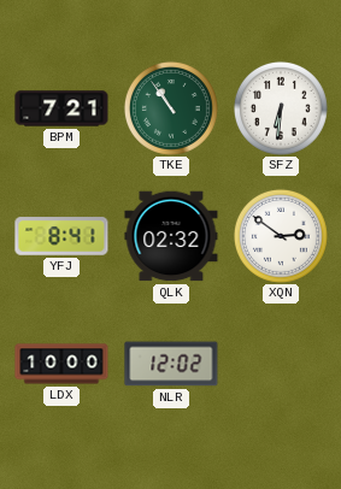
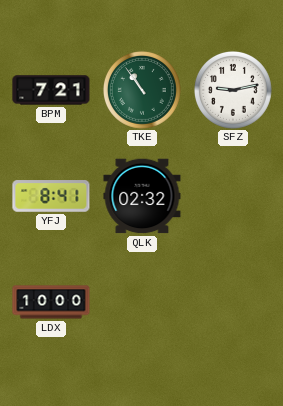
SFZ: 6:31 -> 9:13 (233, 90)
XQN: 2:51 -> none (281, 236)
NLR: 12:02 -> none (171, 364)
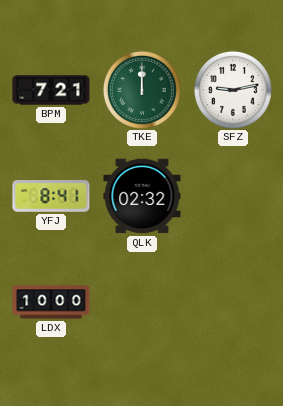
TKE: 10:54 -> 12:00 (142, 90)
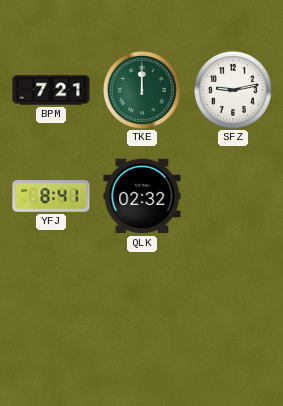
LDX: 10:00 -> none (51, 302)
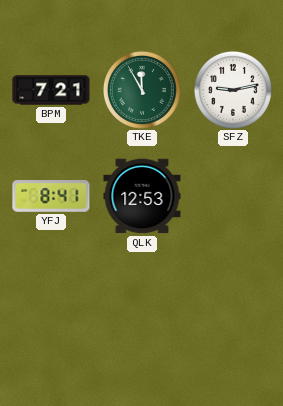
TKE: 12:00 -> 11:55 (142, 90)
QLK: 02:32 -> 12:53 (142, 196)
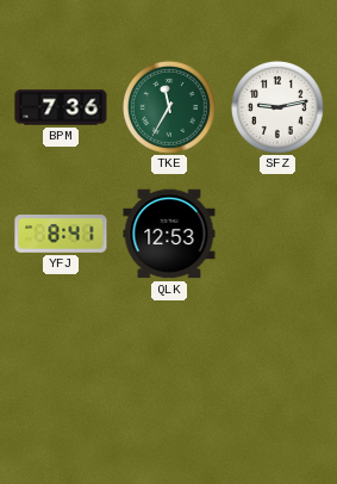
BPM: 7:21 -> 7:36 (61, 107)
TKE: 11:55 -> 11:35 (169, 107)
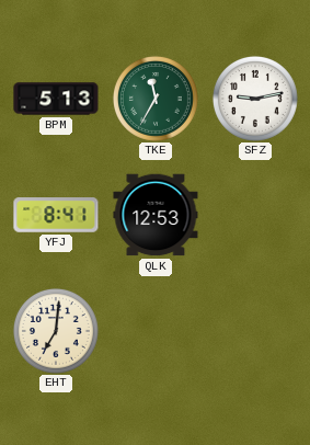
BPM: 7:36 -> 5:13 (56, 99)
EHT: none -> 7:01 (56, 331)
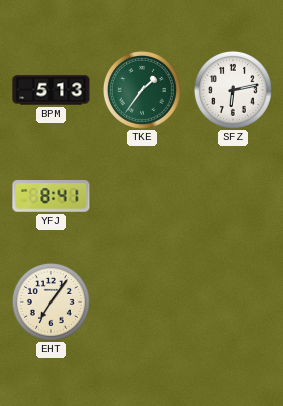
TKE: 11:35 -> 1:36 (142, 90)
SFZ: 9:13 -> 6:13 (233, 90)
QLK: 12:53 -> none (156, 215)
EHT: 7:01 -> 7:06 (51, 302)
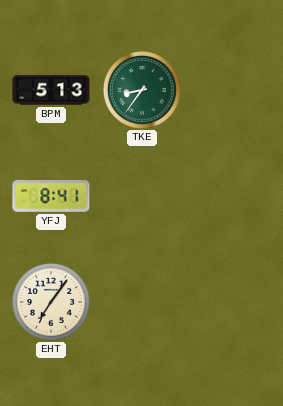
TKE: 1:36 -> 8:36 (142, 90)
SFZ: 6:13 -> none (233, 90)
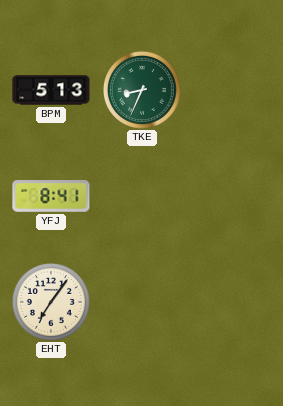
TKE: 8:36 -> 8:34 (142, 90)
